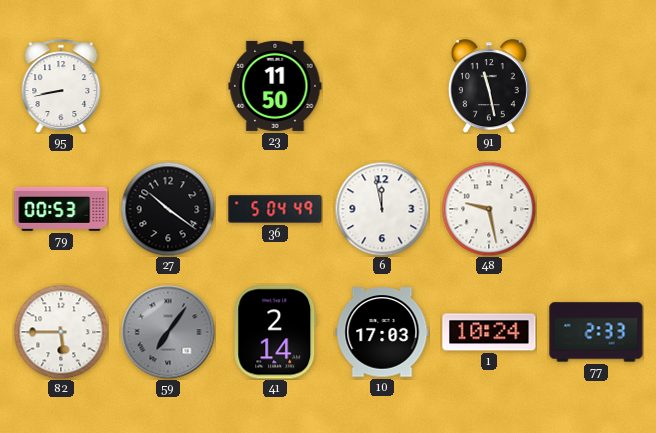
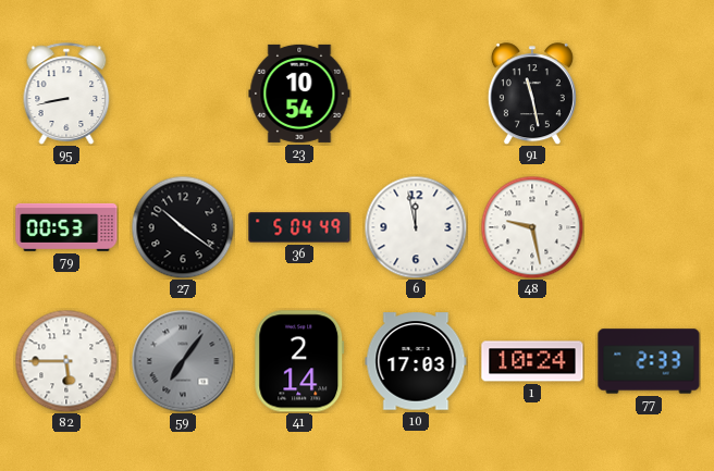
23: 11:50 -> 10:54 (299, 94)
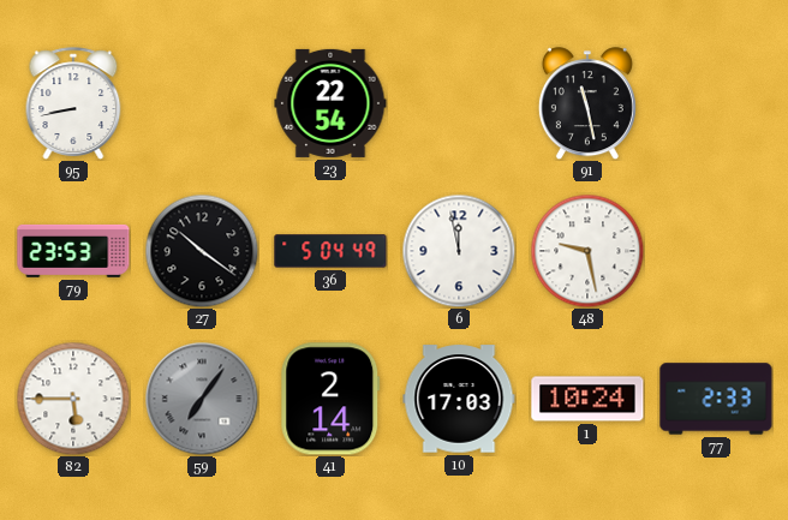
23: 10:54 -> 22:54 (330, 103)
79: 00:53 -> 23:53 (73, 251)
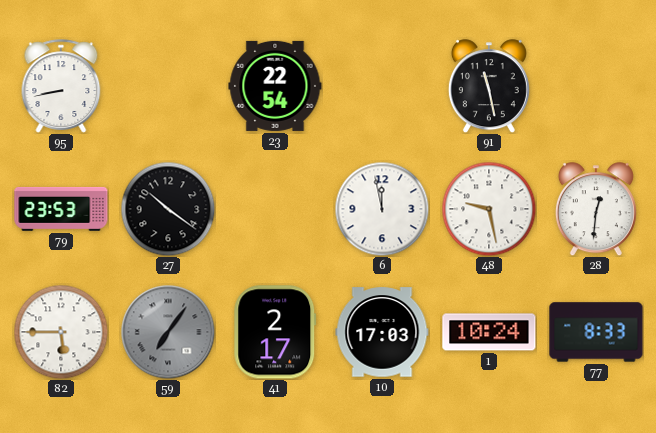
36: 5:04 -> none (330, 251)
28: none -> 12:31 (596, 209)
41: 2:14 -> 2:17 (275, 332)
77: 2:33 -> 8:33 (596, 332)
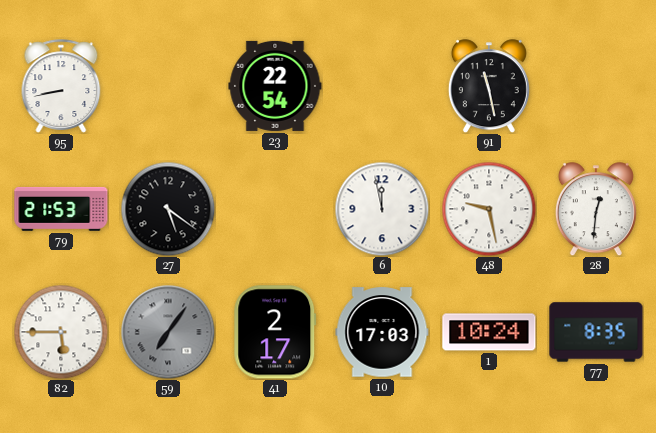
79: 23:53 -> 21:53 (61, 209)
27: 10:21 -> 5:21 (168, 209)
77: 8:33 -> 8:35 (596, 332)
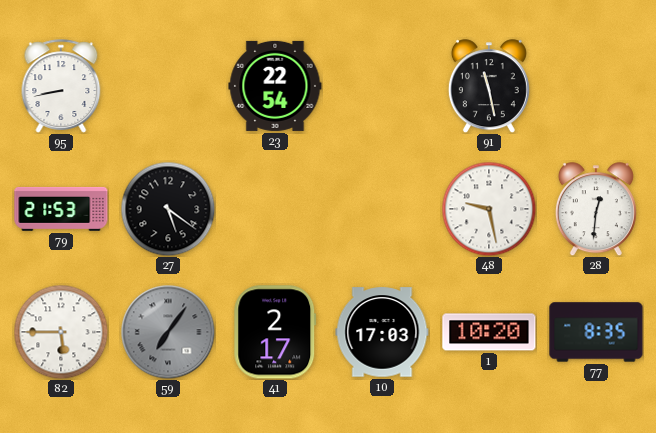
6: 11:58 -> none (382, 209)
1: 10:24 -> 10:20 (489, 332)
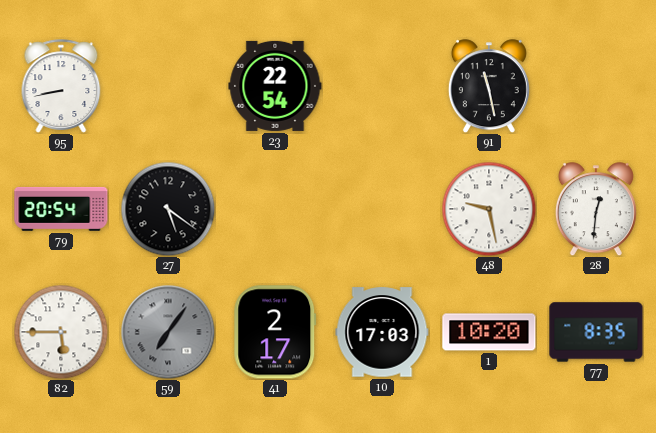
79: 21:53 -> 20:54 (61, 209)
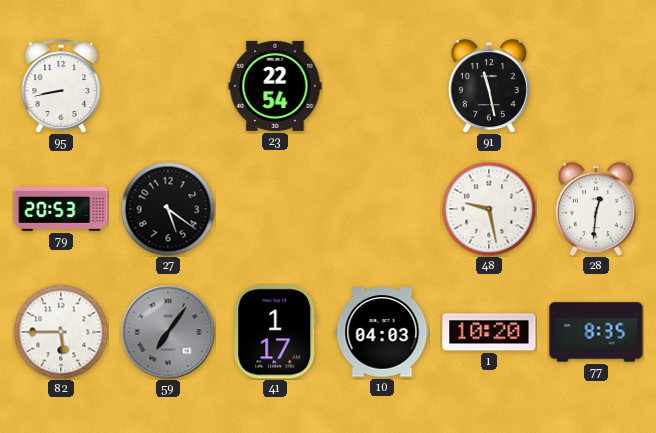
79: 20:54 -> 20:53 (61, 209)
41: 2:17 -> 1:17 (275, 332)
10: 17:03 -> 04:03 (382, 332)
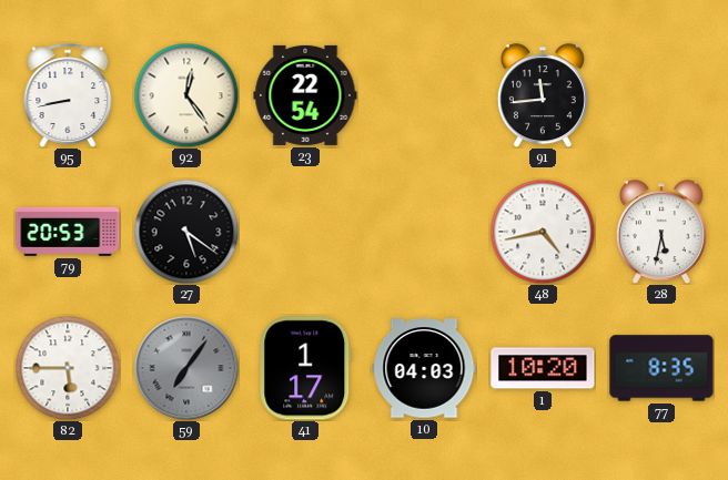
92: none -> 12:24 (186, 95)
91: 11:28 -> 11:44 (543, 95)
48: 9:28 -> 4:43 (543, 232)
28: 12:31 -> 5:32 (661, 232)
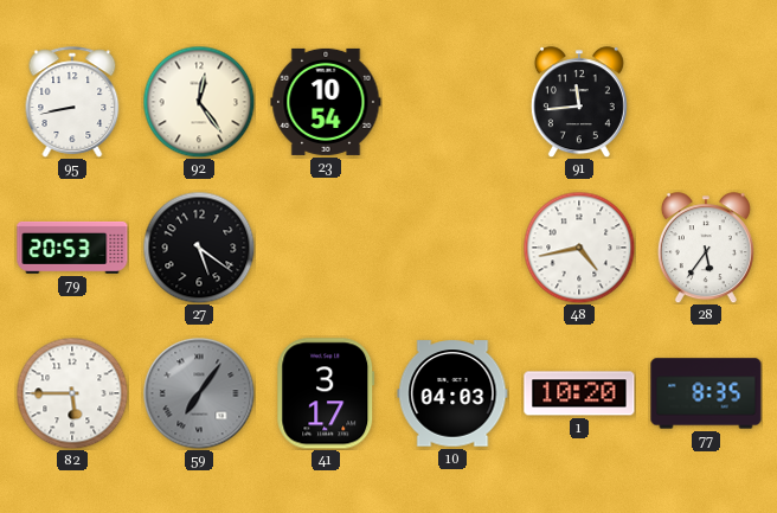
23: 22:54 -> 10:54 (326, 102)
28: 5:32 -> 5:36 (706, 248)
41: 1:17 -> 3:17 (326, 393)
